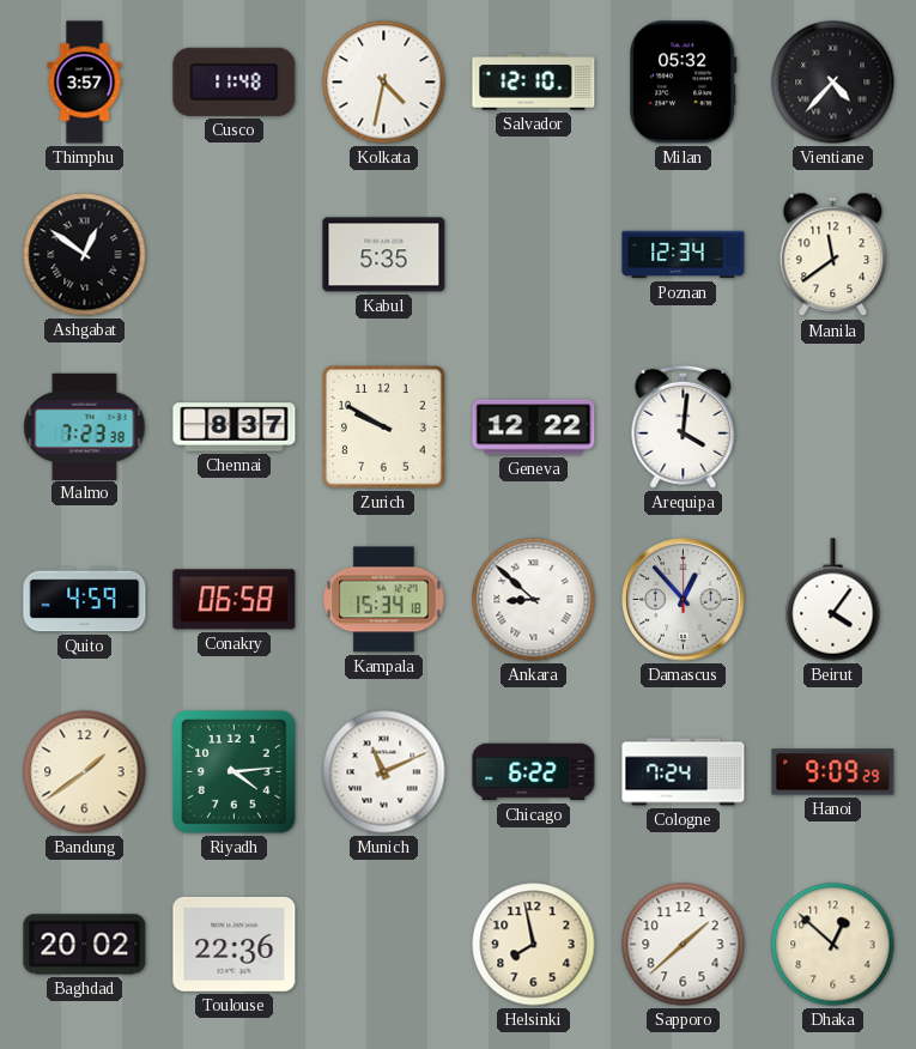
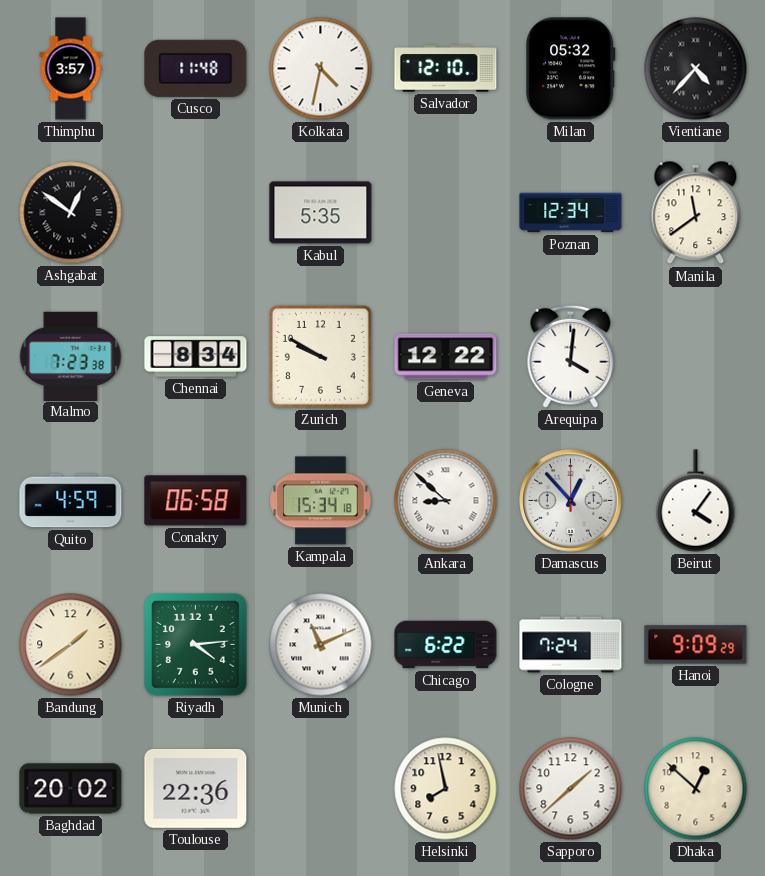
Chennai: 8:37 -> 8:34 (196, 357)
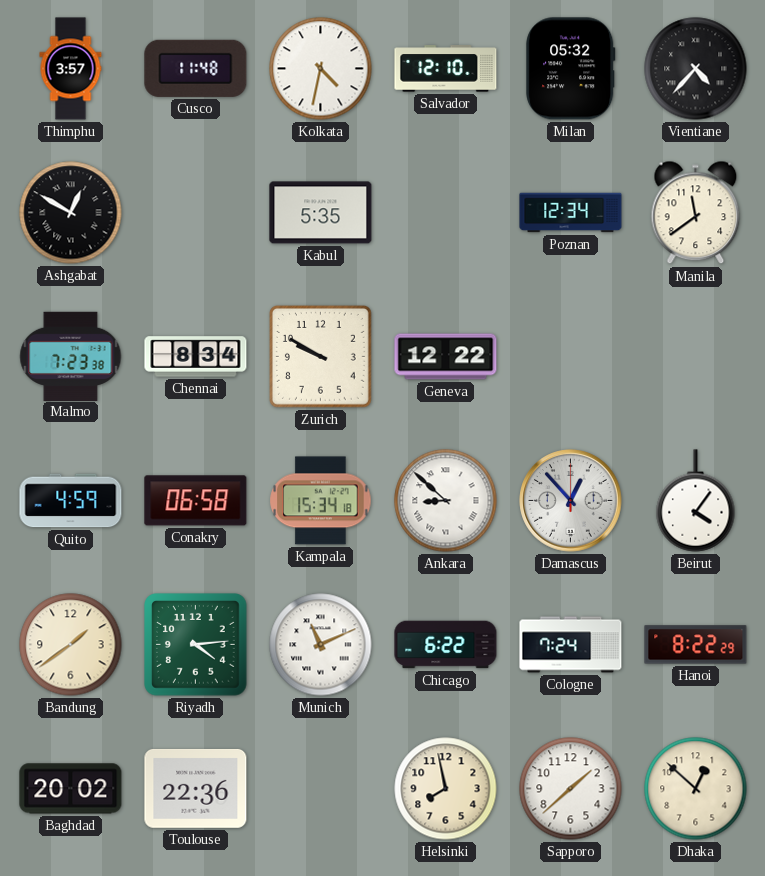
Ashgabat: 12:51 -> 12:50 (71, 213)
Arequipa: 4:01 -> none (571, 356)
Hanoi: 9:09 -> 8:22 (696, 645)
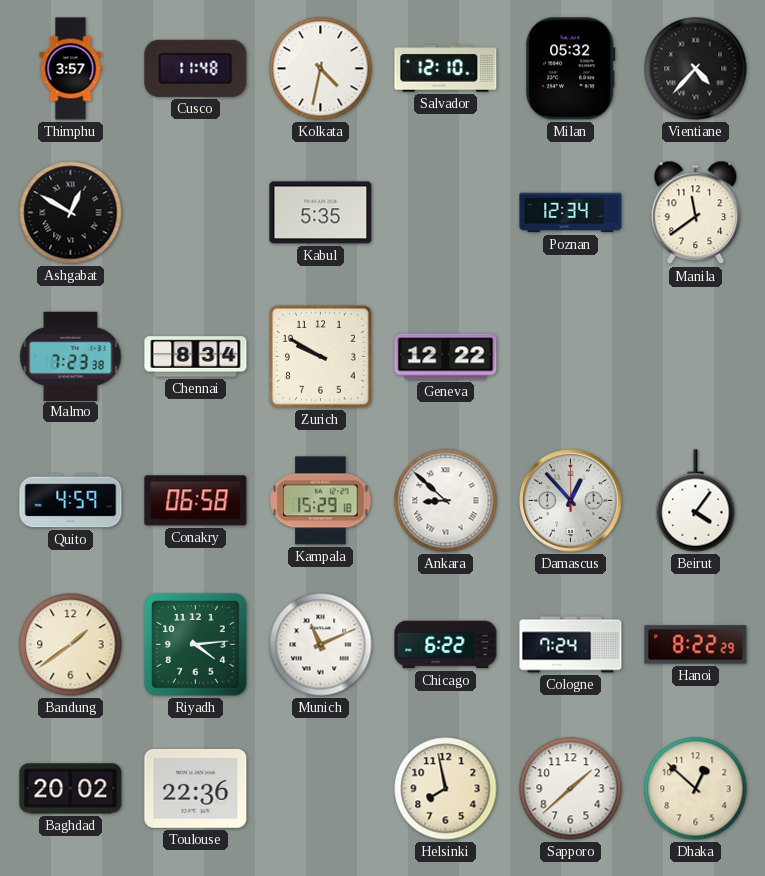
Kampala: 15:34 -> 15:29 (321, 501)
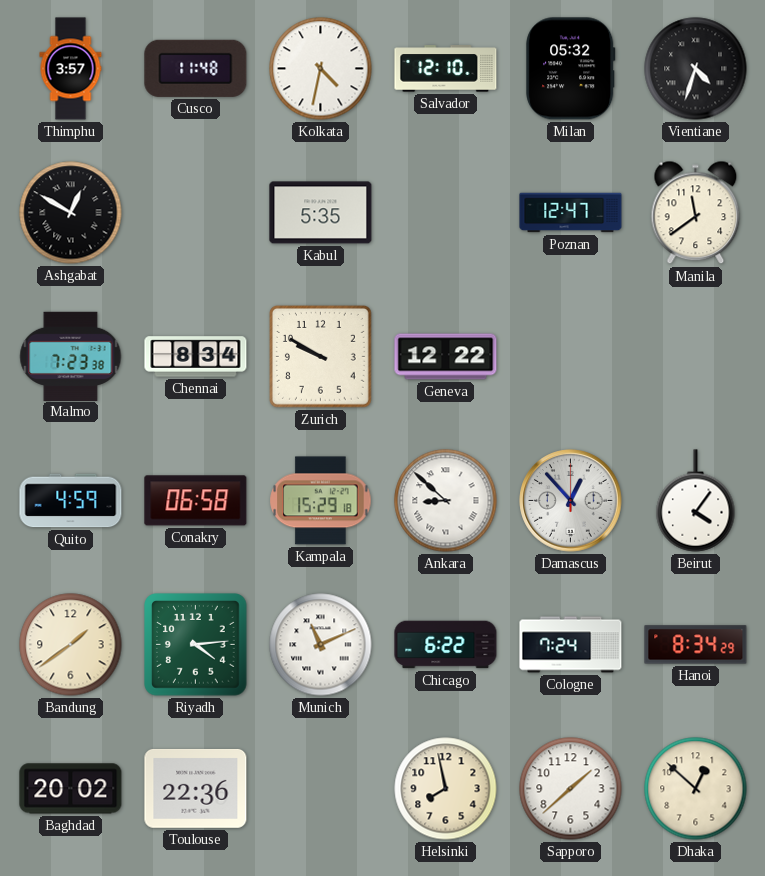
Vientiane: 4:37 -> 4:33 (696, 69)
Poznan: 12:34 -> 12:47 (571, 213)
Hanoi: 8:22 -> 8:34 (696, 645)
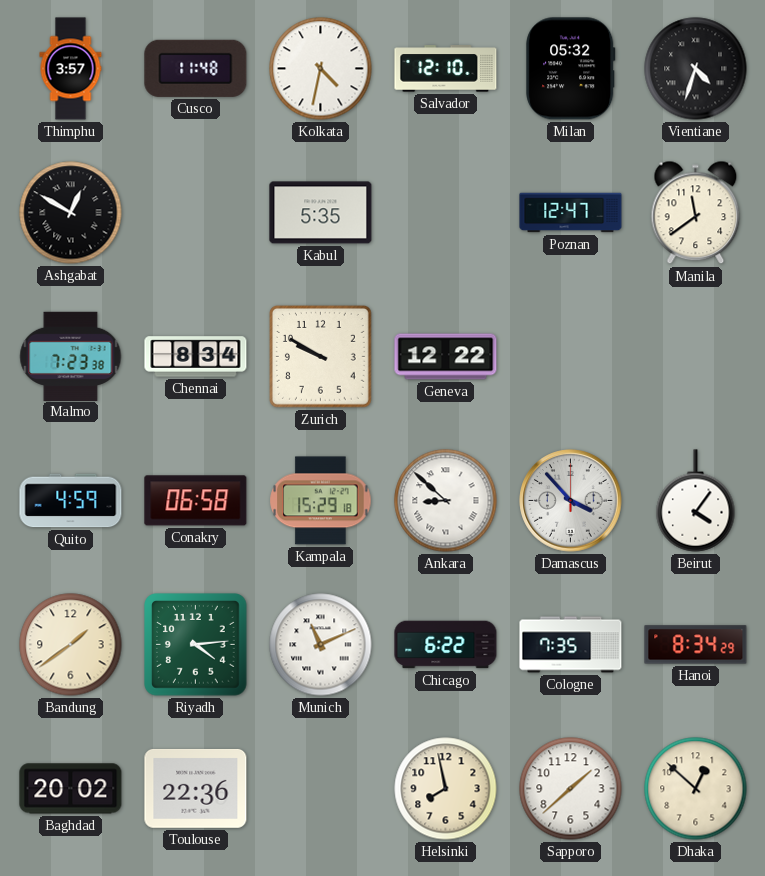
Damascus: 12:53 -> 3:53 (571, 501)
Cologne: 7:24 -> 7:35 (571, 645)
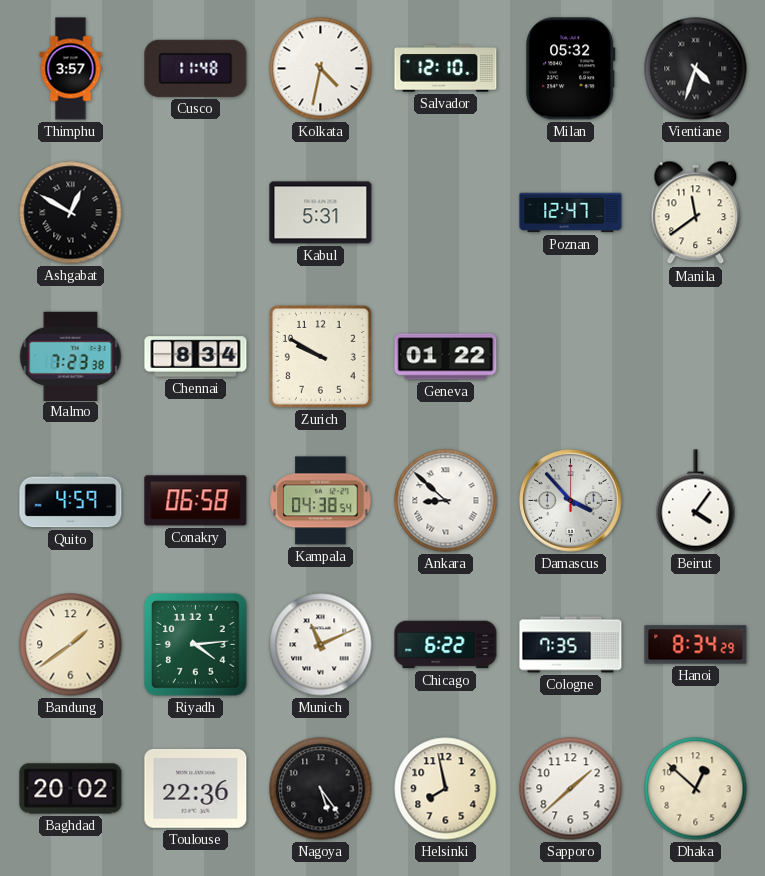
Kabul: 5:35 -> 5:31 (321, 213)
Geneva: 12:22 -> 01:22 (446, 357)
Kampala: 15:29 -> 04:38 (321, 501)
Nagoya: none -> 5:24 (321, 789)
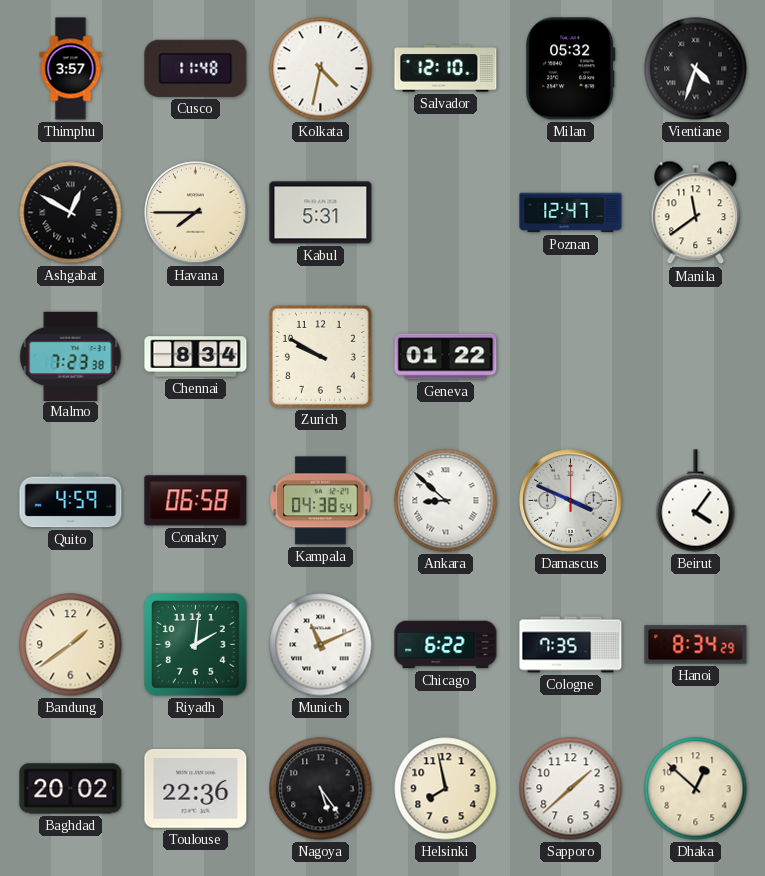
Havana: none -> 7:45 (196, 213)
Damascus: 3:53 -> 3:49 (571, 501)
Riyadh: 4:14 -> 2:01 (196, 645)
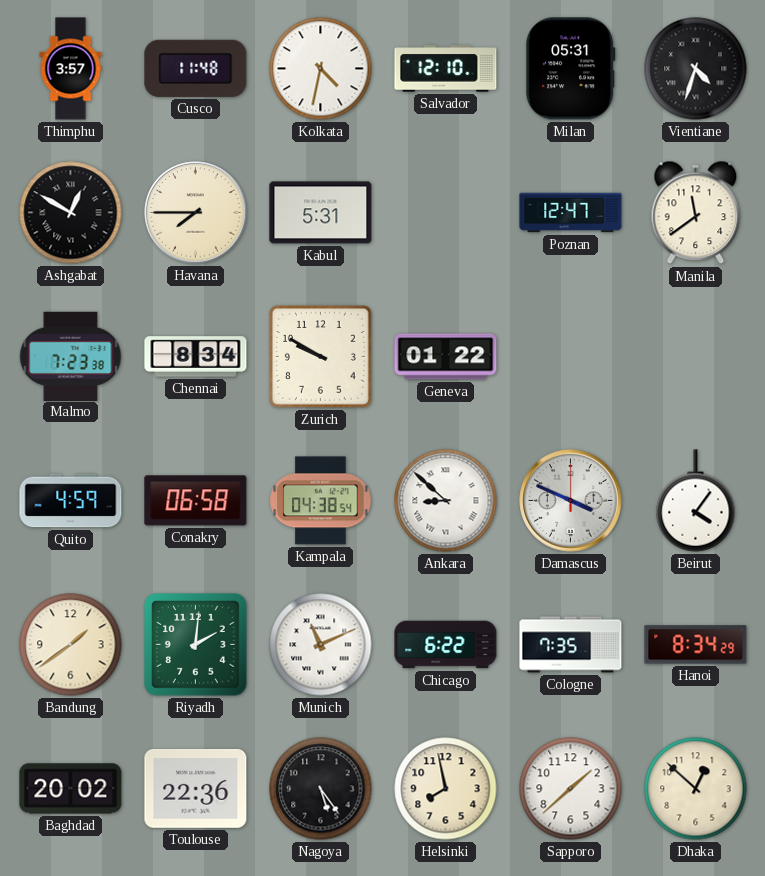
Milan: 05:32 -> 05:31 (571, 69)
